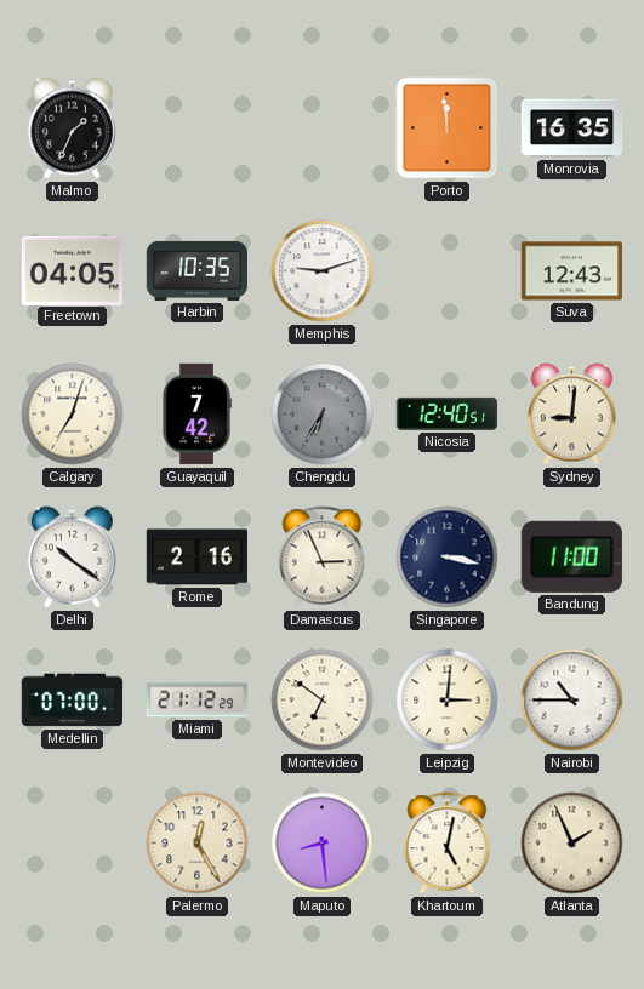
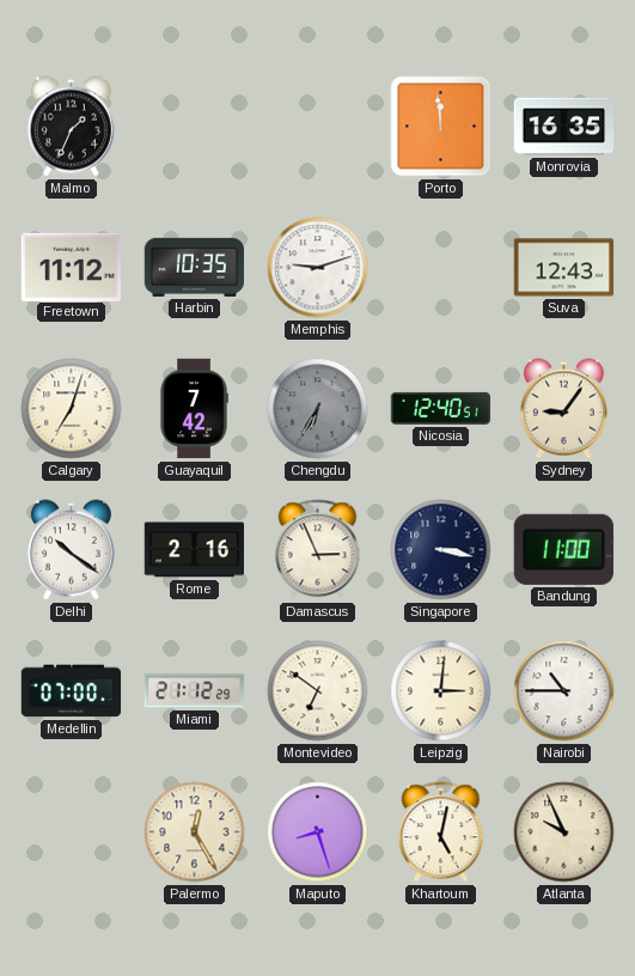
Freetown: 04:05 -> 11:12 (71, 267)
Sydney: 9:01 -> 9:06 (563, 409)
Maputo: 8:29 -> 8:27 (318, 832)
Atlanta: 1:56 -> 9:56 (564, 832)
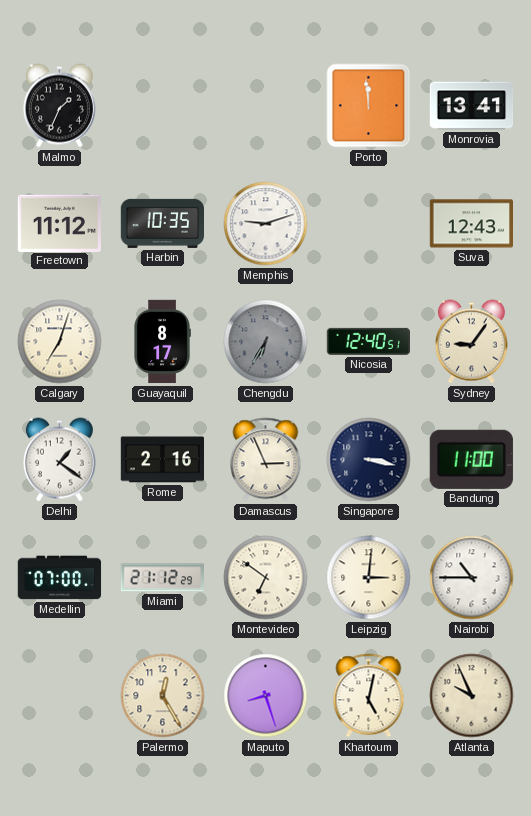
Monrovia: 16:35 -> 13:41 (472, 106)
Guayaquil: 7:42 -> 8:17 (162, 342)
Delhi: 10:21 -> 1:21 (59, 460)
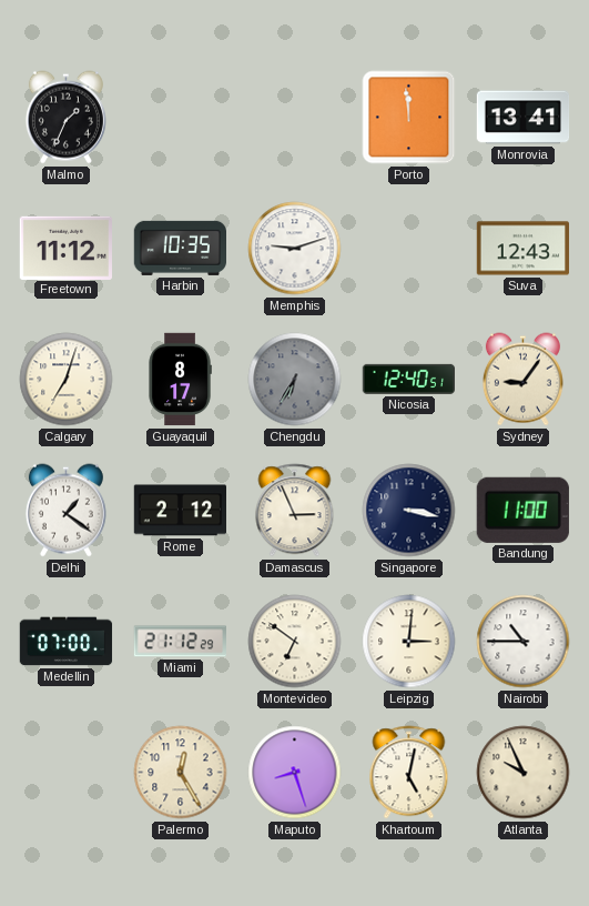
Rome: 2:16 -> 2:12 (180, 511)
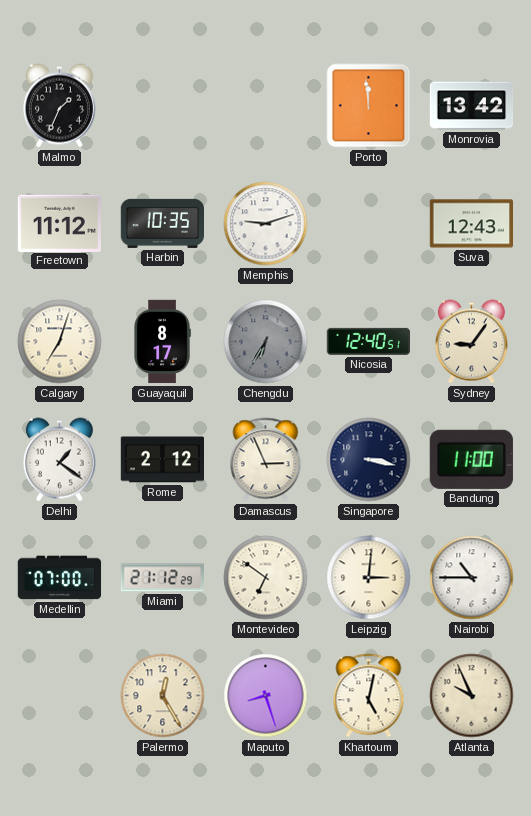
Monrovia: 13:41 -> 13:42 (472, 106)
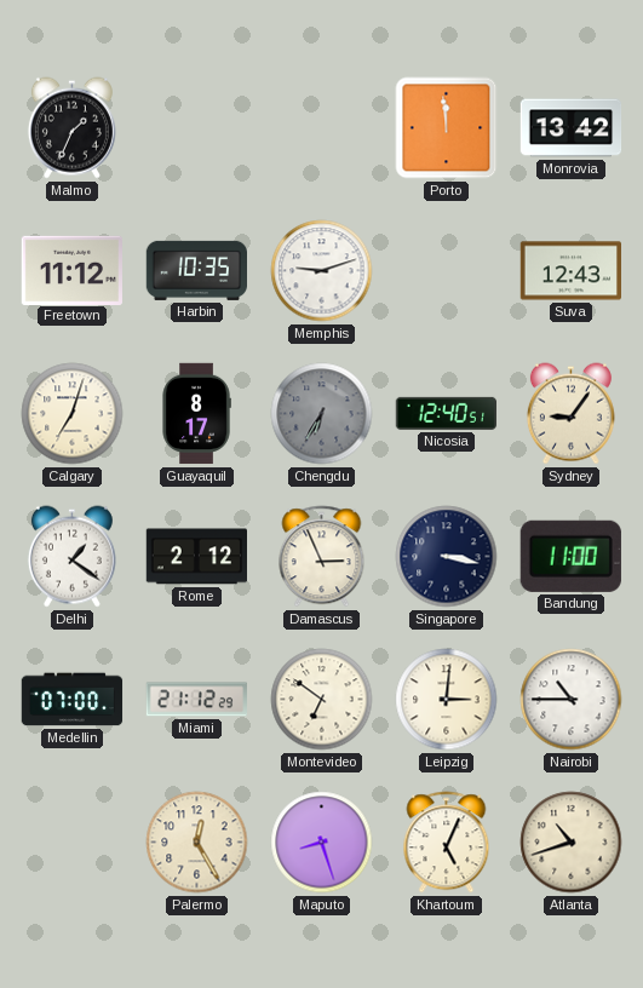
Khartoum: 5:02 -> 5:04 (447, 843)
Atlanta: 9:56 -> 10:42 (572, 843)
